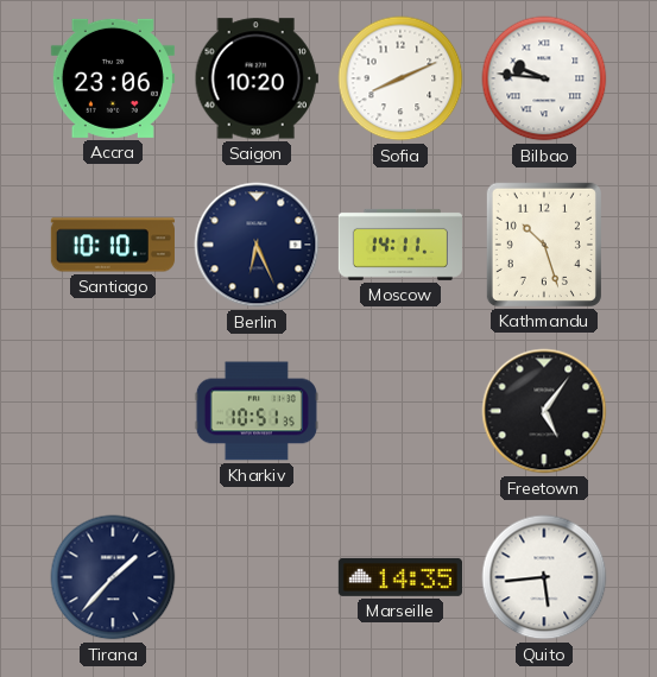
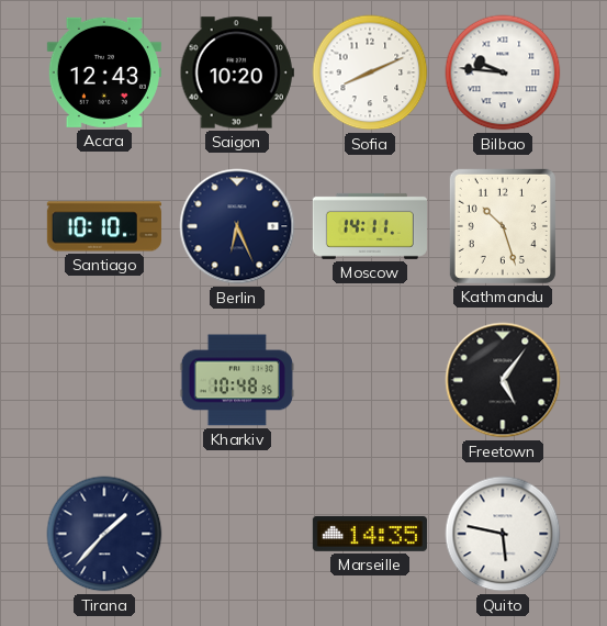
Accra: 23:06 -> 12:43 (104, 72)
Kharkiv: 10:51 -> 10:48 (237, 380)
Quito: 5:44 -> 5:47 (503, 534)
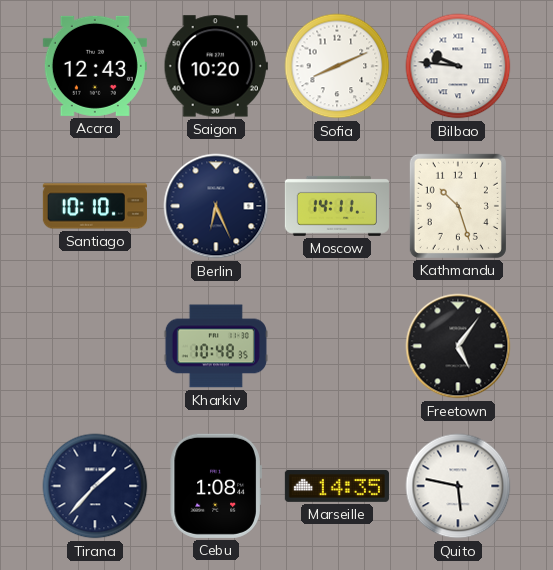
Cebu: none -> 1:08 (216, 486)
